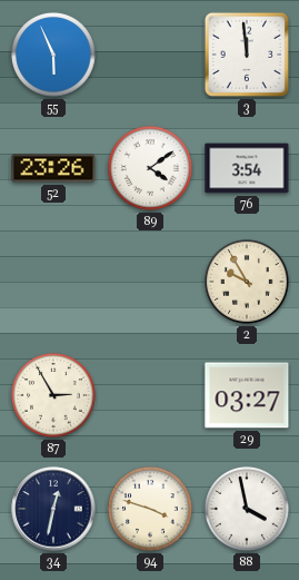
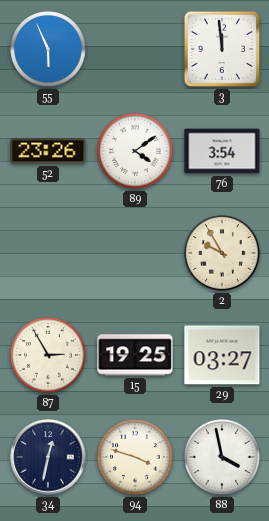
15: none -> 19:25 (135, 355)
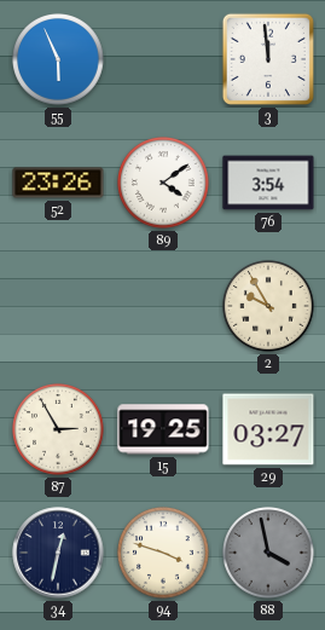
88 dial: white -> grey (269, 554)
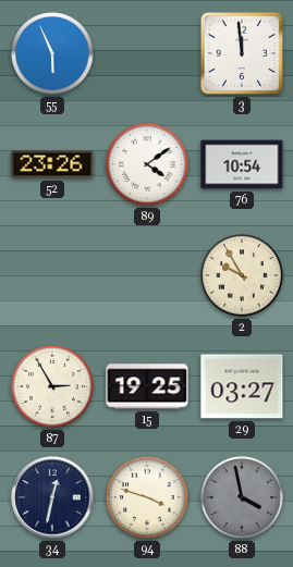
76: 3:54 -> 10:54 (242, 164)
